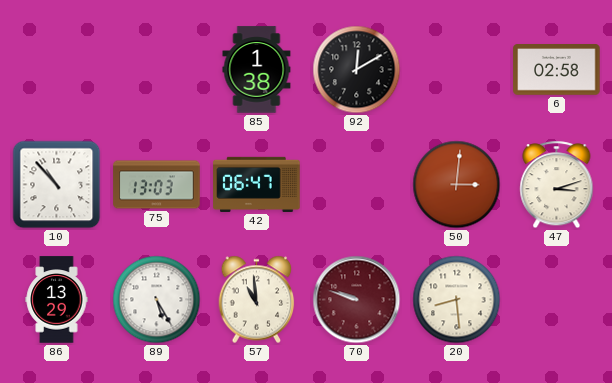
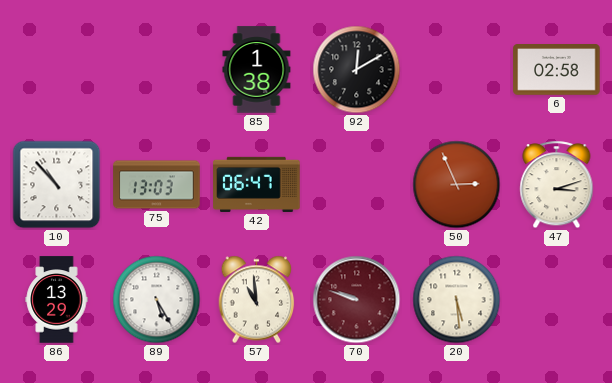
50: 3:01 -> 2:56 (457, 185)
20: 8:29 -> 5:29 (457, 300)
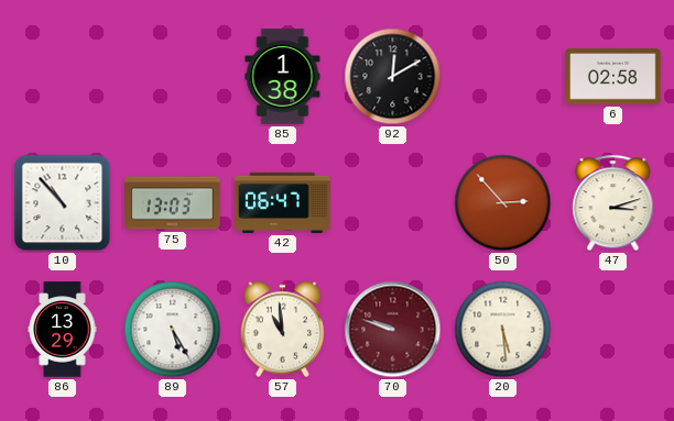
50: 2:56 -> 2:53 (503, 203)
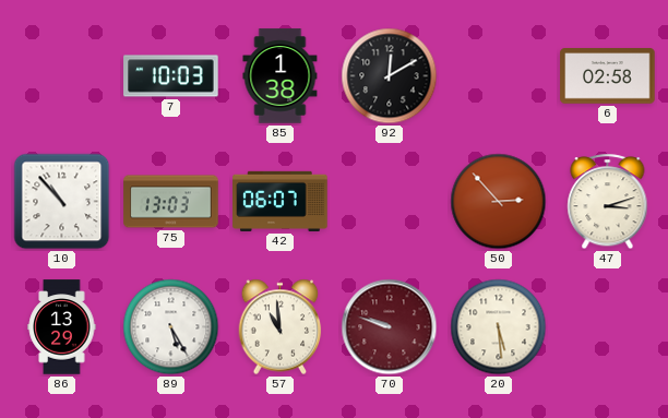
7: none -> 10:03 (171, 76)
42: 06:47 -> 06:07 (281, 201)
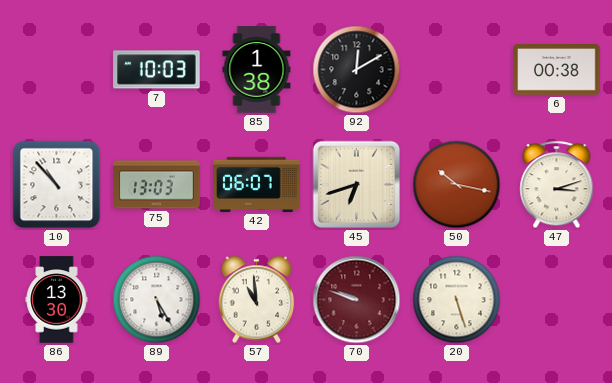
6: 02:58 -> 00:38 (557, 70)
45: none -> 6:42 (357, 185)
50: 2:53 -> 10:17 (457, 185)
86: 13:29 -> 13:30 (57, 300)
20: 5:29 -> 5:27 (457, 300)
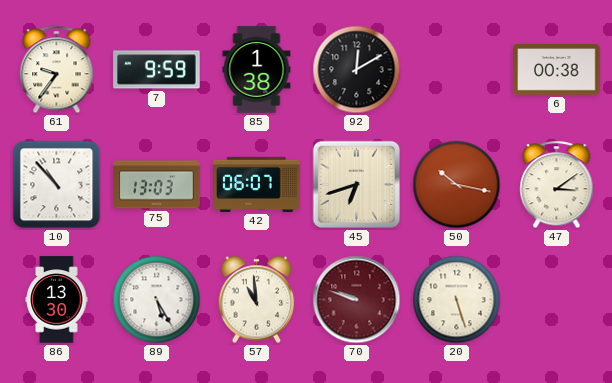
61: none -> 9:36 (57, 70)
7: 10:03 -> 9:59 (157, 70)
47: 3:12 -> 3:09 (557, 185)
